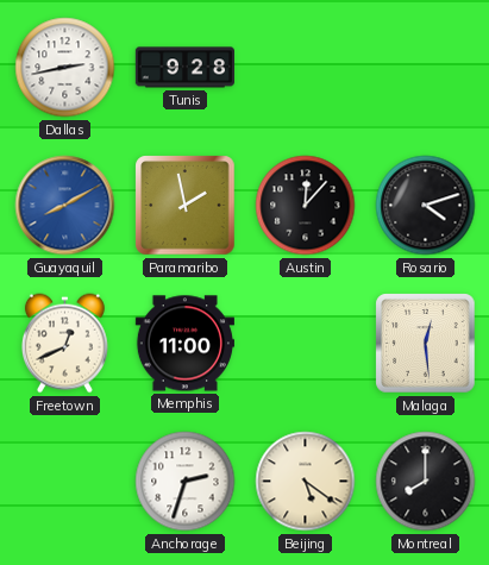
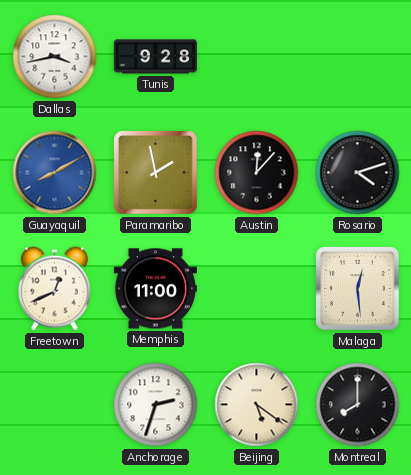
Dallas: 2:43 -> 3:43 (55, 57)
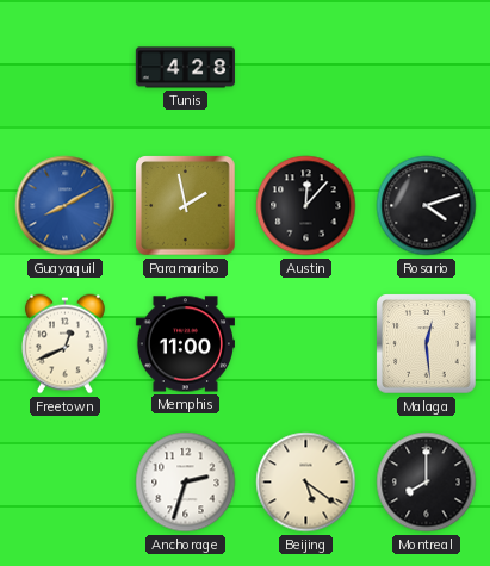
Dallas: 3:43 -> none (55, 57)
Tunis: 9:28 -> 4:28 (185, 68)
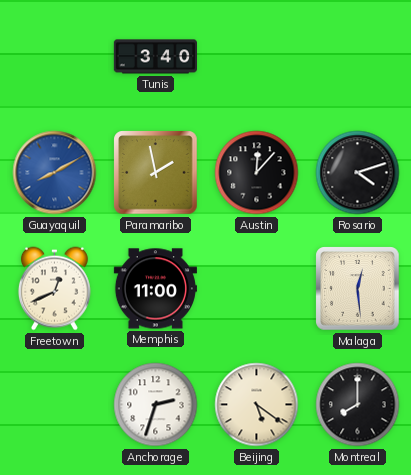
Tunis: 4:28 -> 3:40 (155, 57)
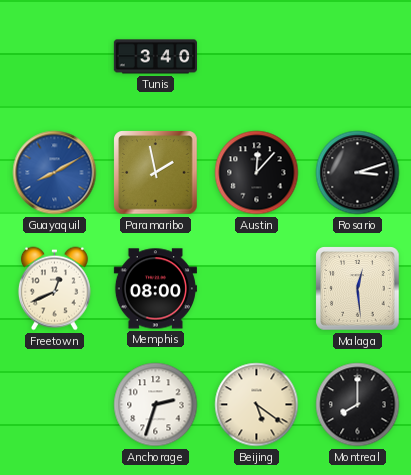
Rosario: 4:12 -> 3:12 (358, 173)
Memphis: 11:00 -> 08:00 (155, 289)
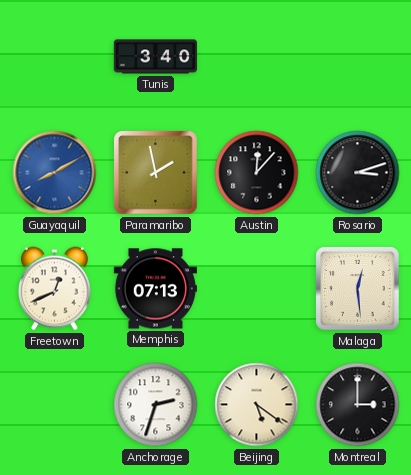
Memphis: 08:00 -> 07:13 (155, 289)
Montreal: 8:00 -> 3:00 (358, 405)
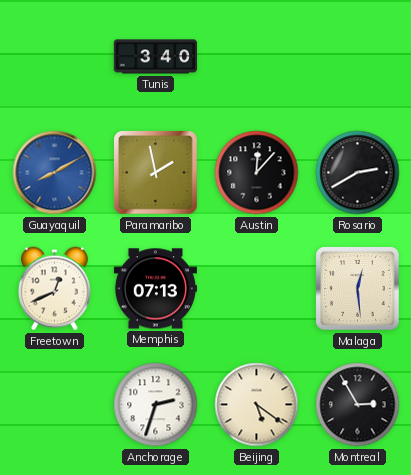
Rosario: 3:12 -> 2:40 (358, 173)
Montreal: 3:00 -> 2:55 (358, 405)
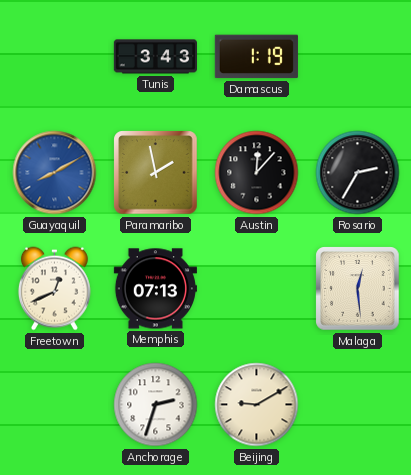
Tunis: 3:40 -> 3:43 (155, 57)
Damascus: none -> 1:19 (256, 57)
Rosario: 2:40 -> 2:35 (358, 173)
Beijing: 5:21 -> 9:10 (257, 405)
Montreal: 2:55 -> none (358, 405)
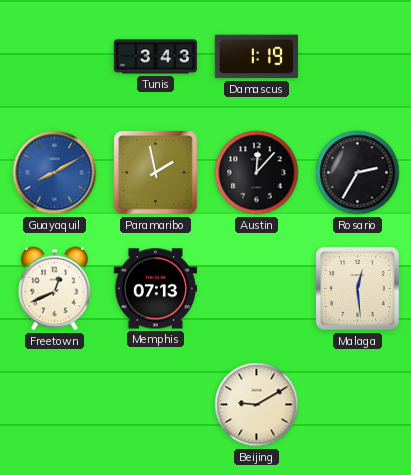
Anchorage: 2:33 -> none (156, 405)
